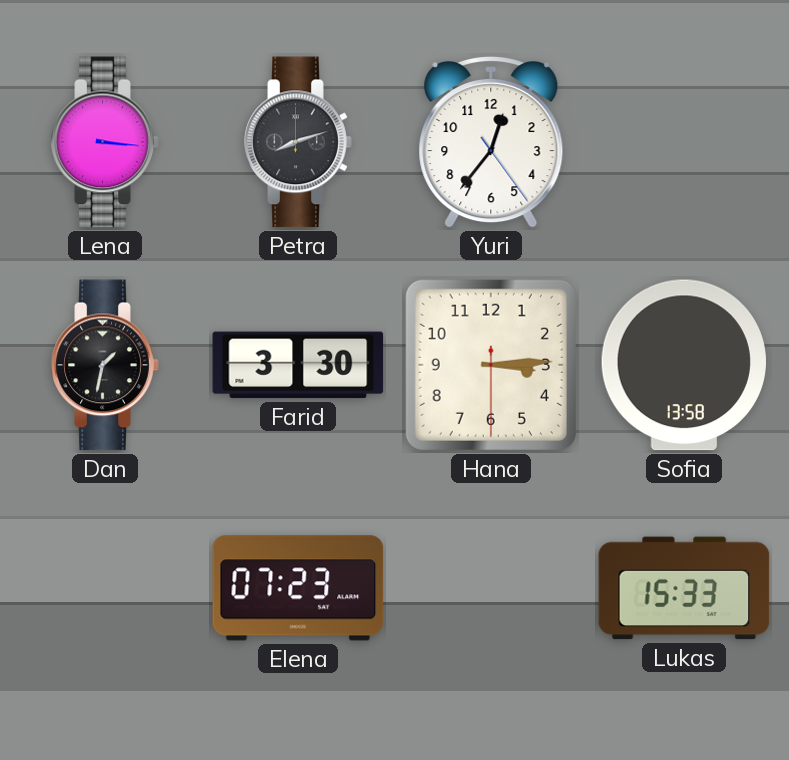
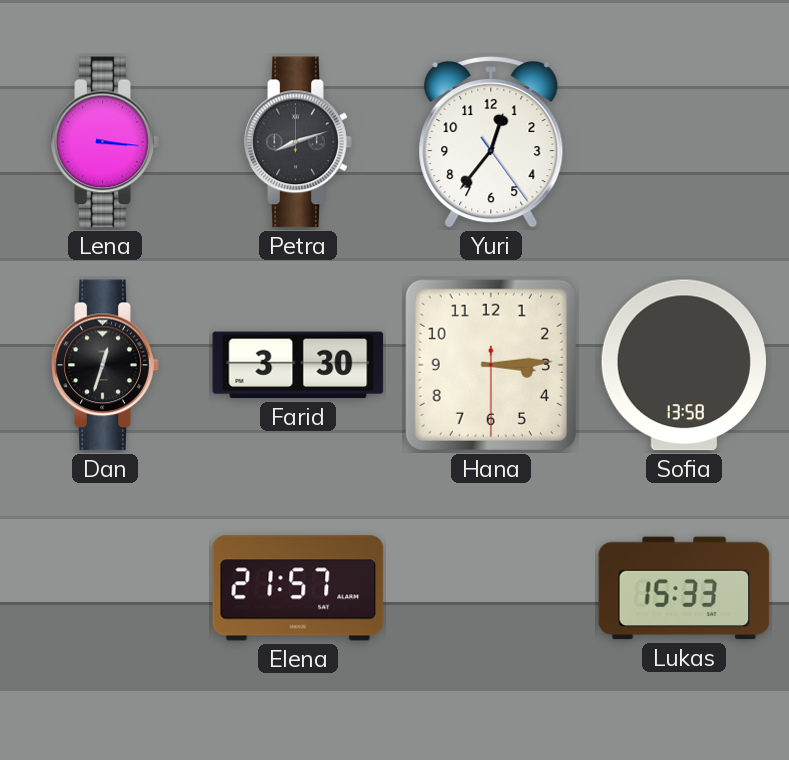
Dan: 1:32 -> 12:33 (105, 365)
Elena: 07:23 -> 21:57 (298, 588)
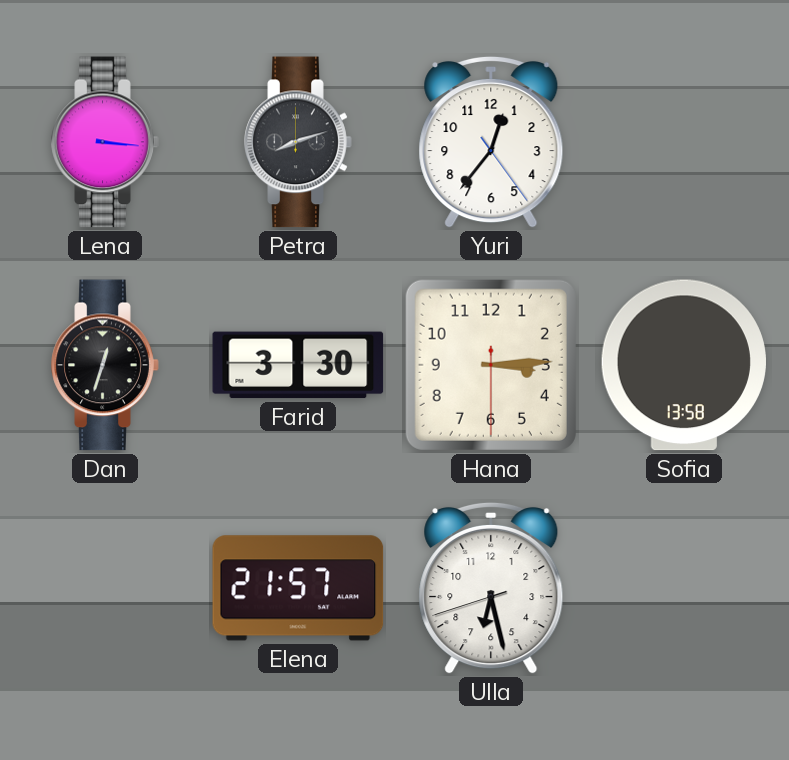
Ulla: none -> 6:27 (491, 588)
Lukas: 15:33 -> none (684, 588)
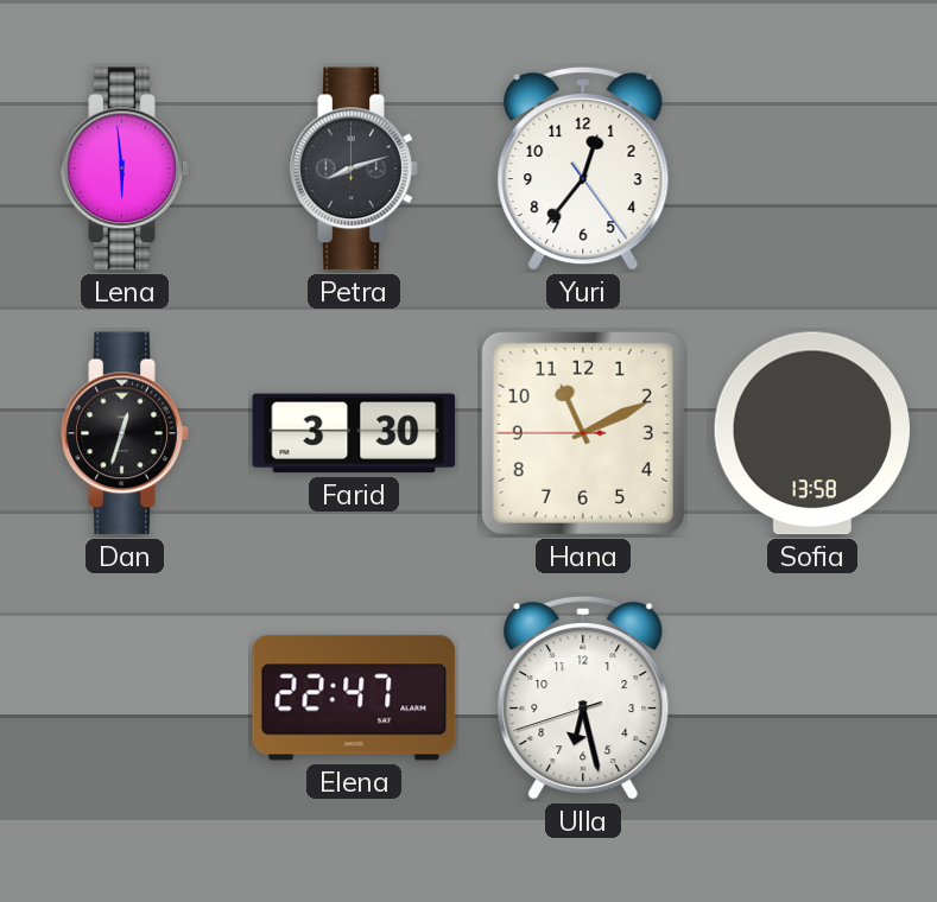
Lena: 3:16 -> 5:59 (125, 169)
Hana: 3:14 -> 11:10 (583, 433)
Elena: 21:57 -> 22:47 (354, 698)
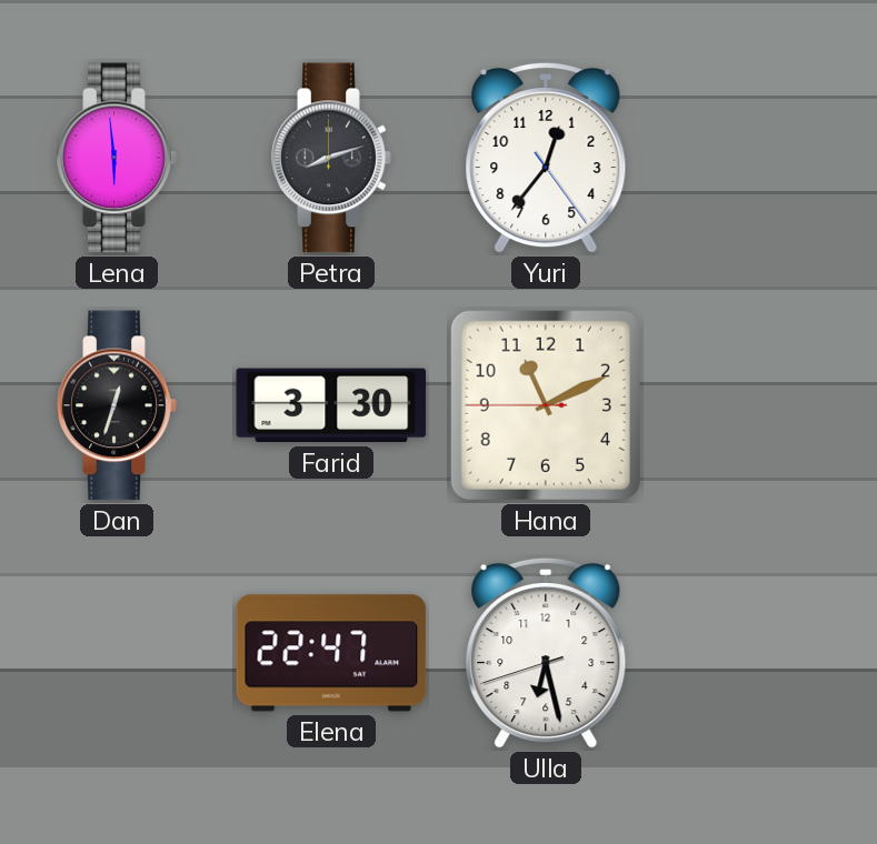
Sofia: 13:58 -> none (812, 433)
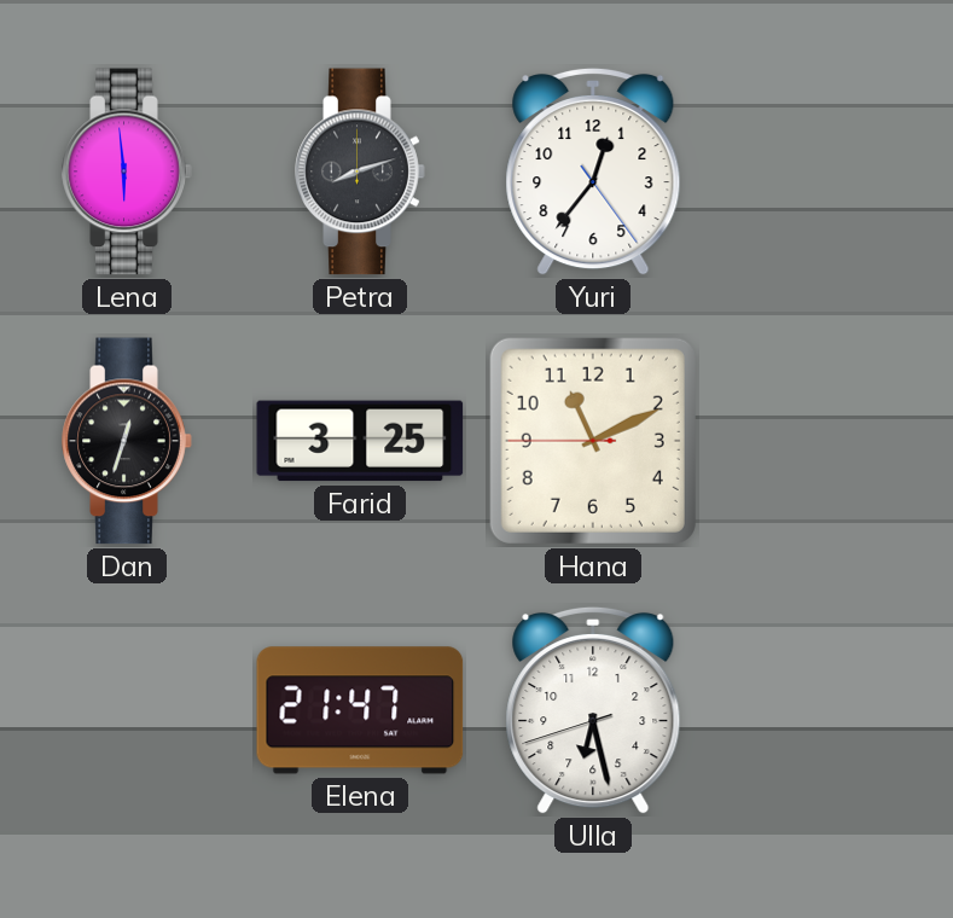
Farid: 3:30 -> 3:25 (360, 441)
Elena: 22:47 -> 21:47 (360, 710)
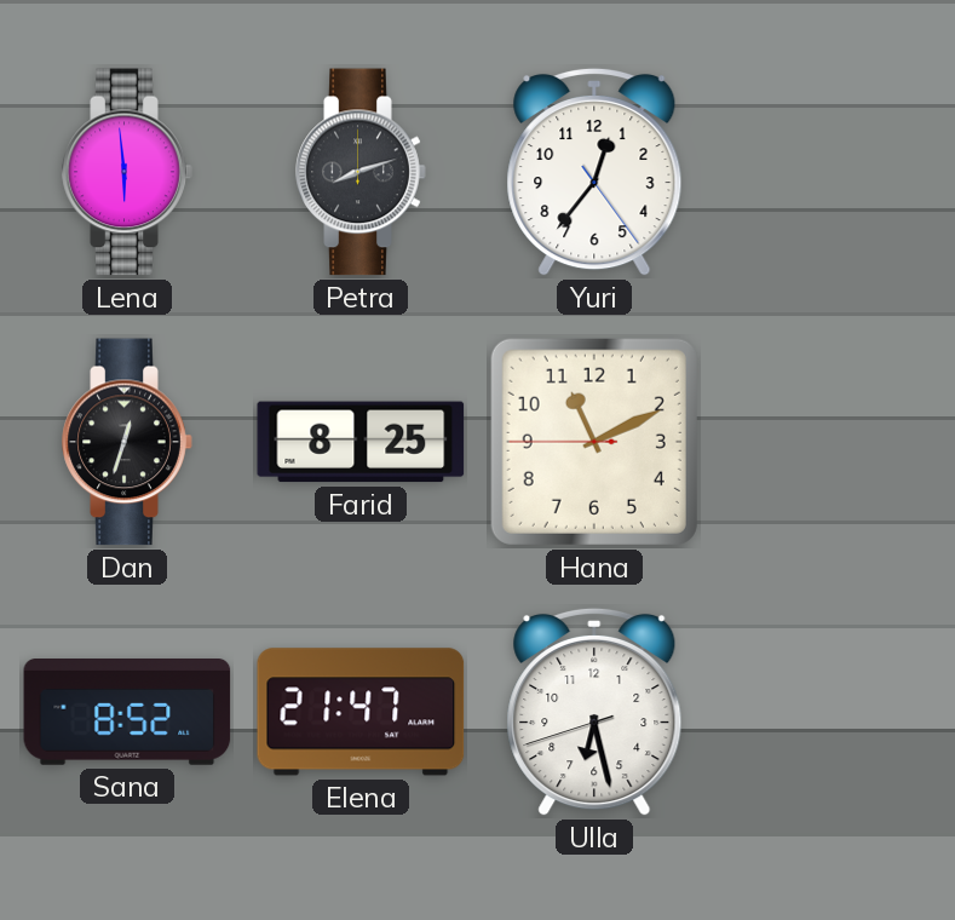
Farid: 3:25 -> 8:25 (361, 442)
Sana: none -> 8:52 (127, 713)
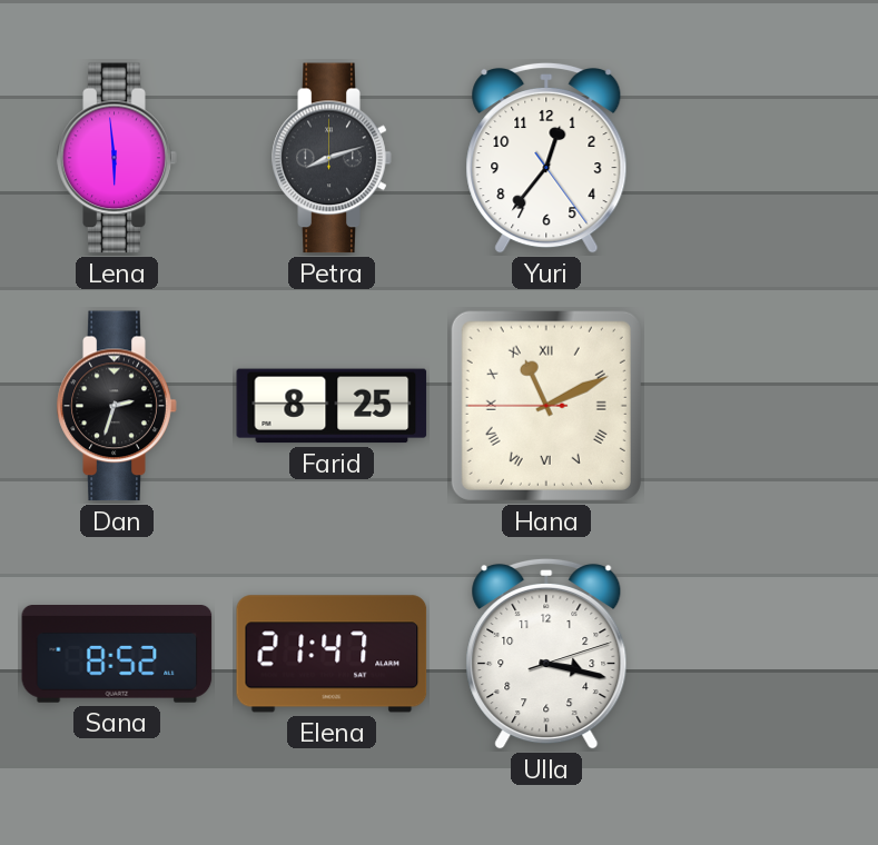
Dan: 12:33 -> 2:33 (117, 406)
Hana numerals: Arabic -> Roman (546, 406)
Ulla: 6:27 -> 3:17 (546, 654)
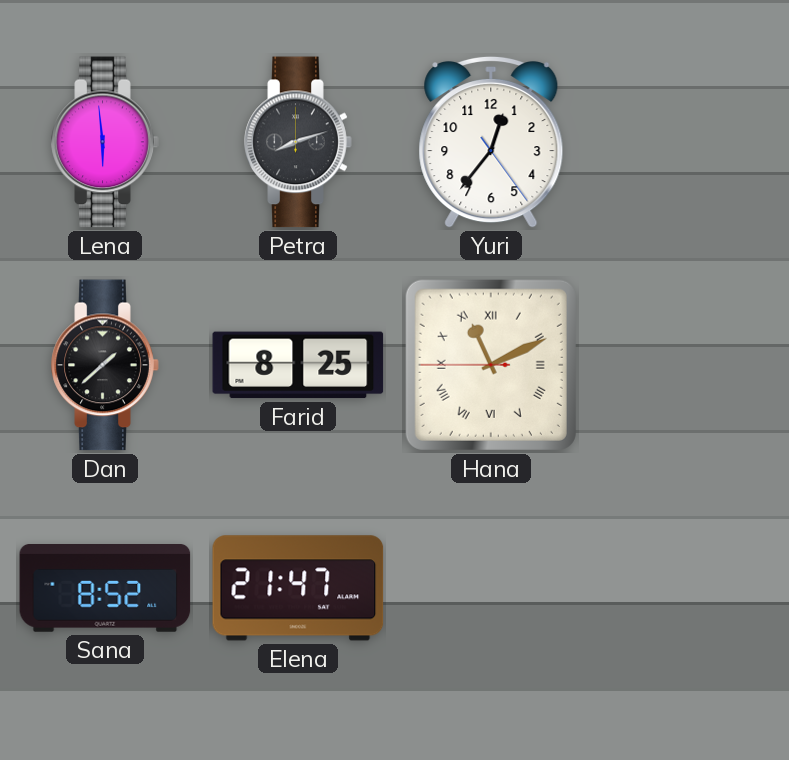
Dan: 2:33 -> 1:38 (105, 365)
Ulla: 3:17 -> none (546, 654)
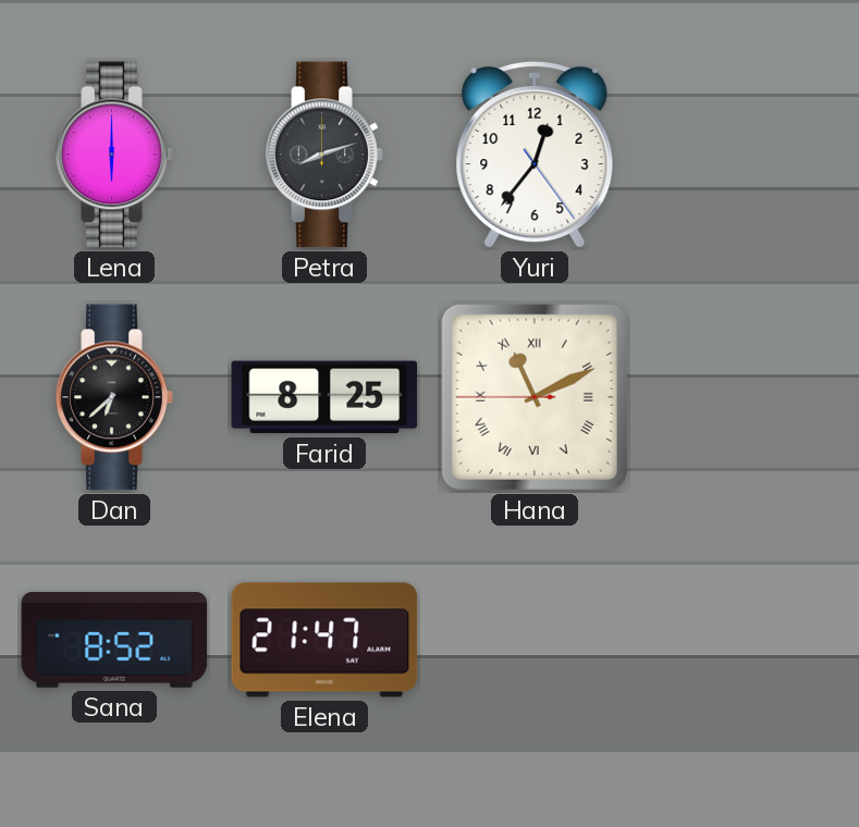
Lena: 5:59 -> 6:00 (114, 155)
Dan: 1:38 -> 6:38 (114, 397)
